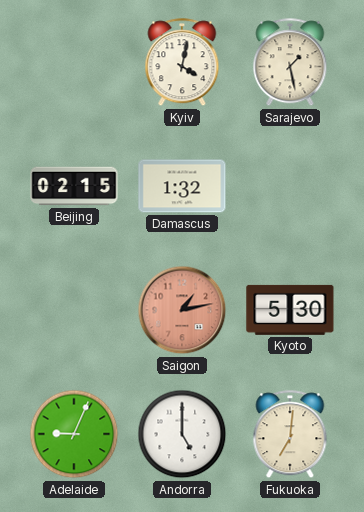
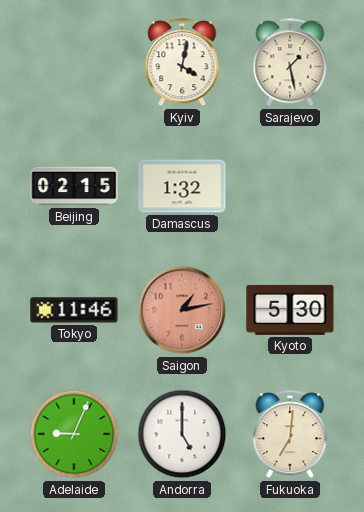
Tokyo: none -> 11:46 (74, 310)
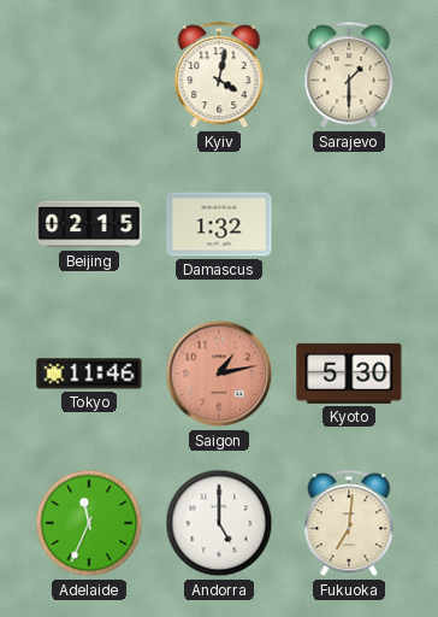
Sarajevo: 1:28 -> 1:30 (349, 76)
Adelaide: 9:04 -> 11:34 (89, 523)
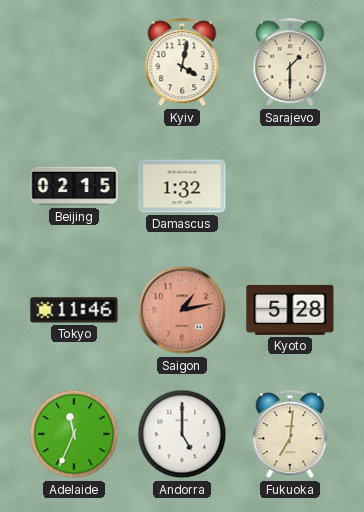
Kyoto: 5:30 -> 5:28 (290, 310)
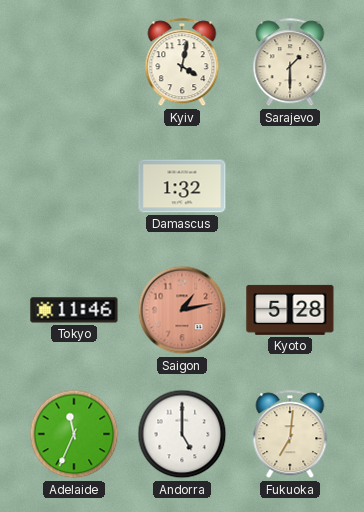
Beijing: 02:15 -> none (74, 186)
